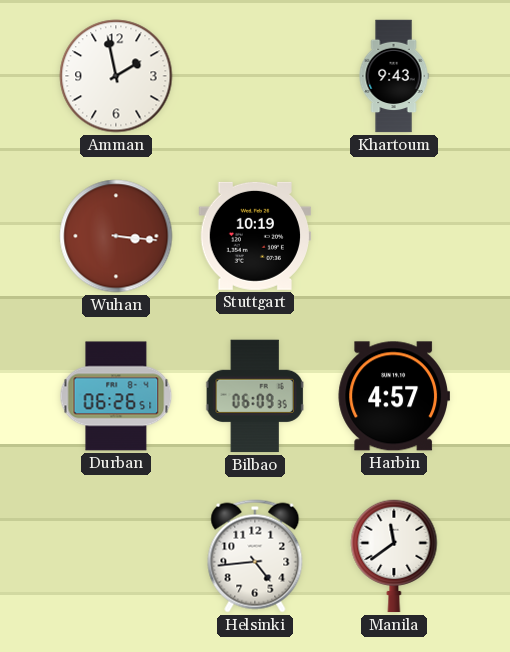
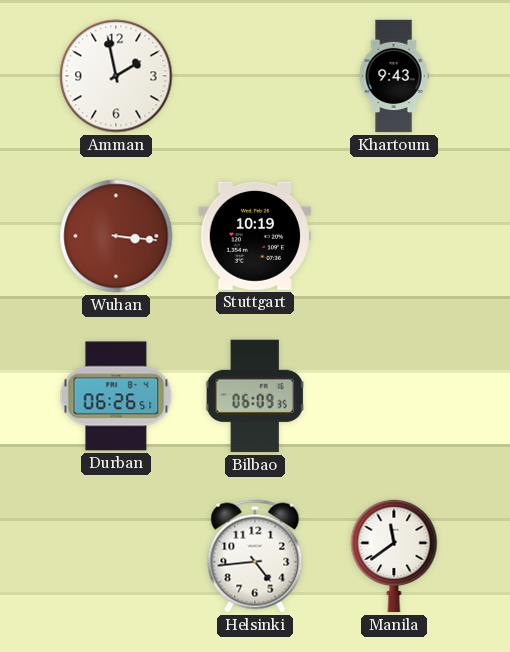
Harbin: 4:57 -> none (393, 396)
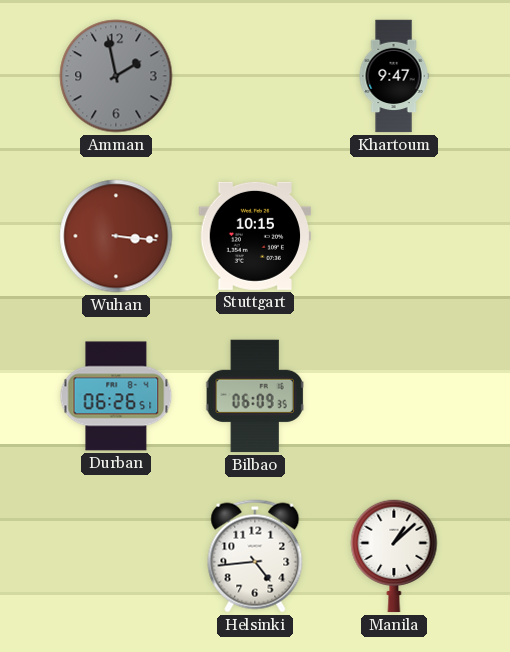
Amman dial: white -> grey (116, 76)
Khartoum: 9:43 -> 9:47 (394, 76)
Stuttgart: 10:19 -> 10:15 (255, 236)
Manila: 11:39 -> 1:08 (394, 556)
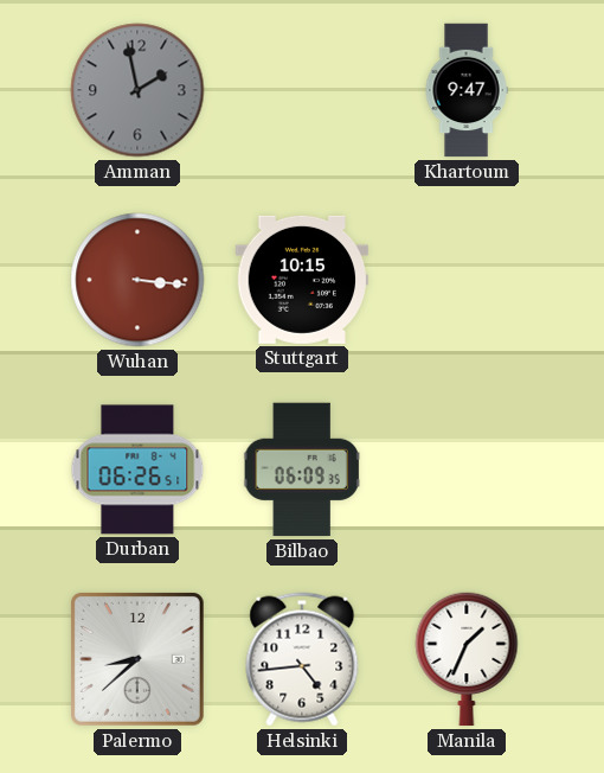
Palermo: none -> 8:38 (137, 659)
Manila: 1:08 -> 1:34 (467, 659)
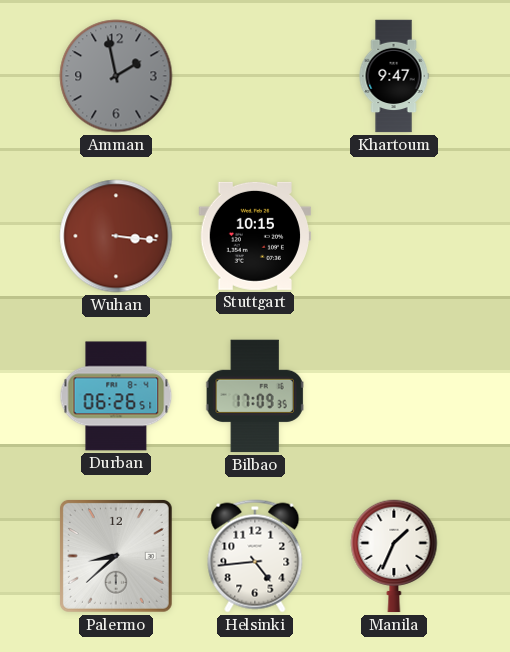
Bilbao: 06:09 -> 17:09 (255, 396)
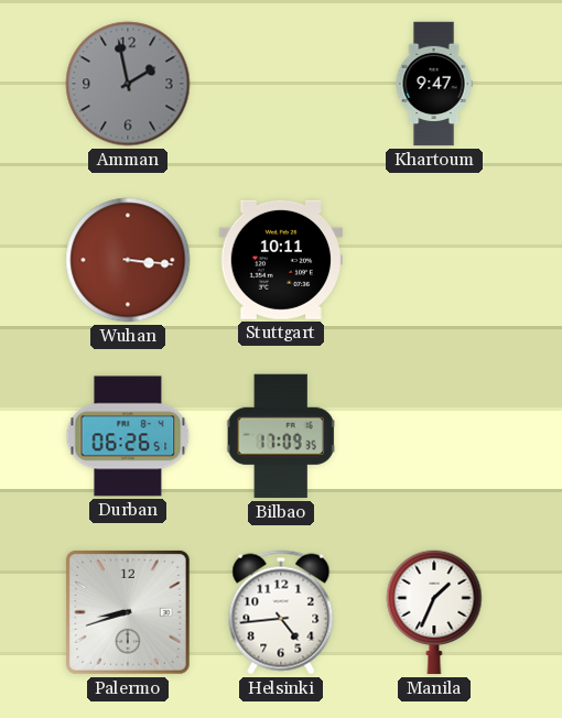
Stuttgart: 10:15 -> 10:11 (281, 260)
Palermo: 8:38 -> 8:42 (128, 612)
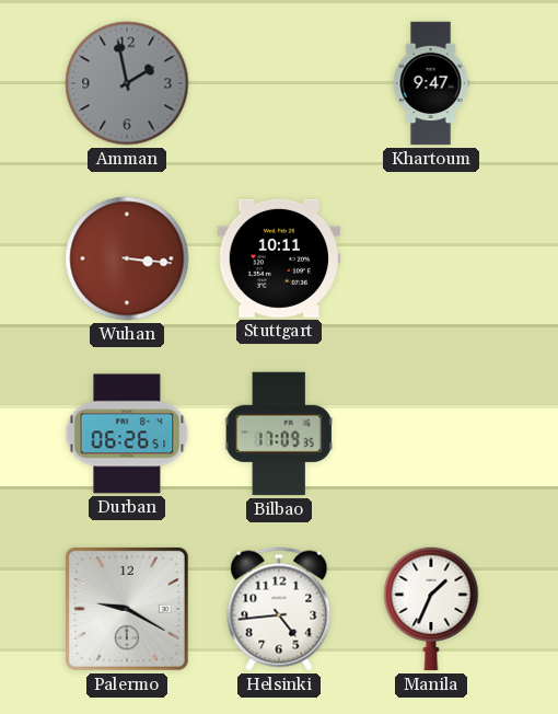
Palermo: 8:42 -> 9:20 (127, 609)
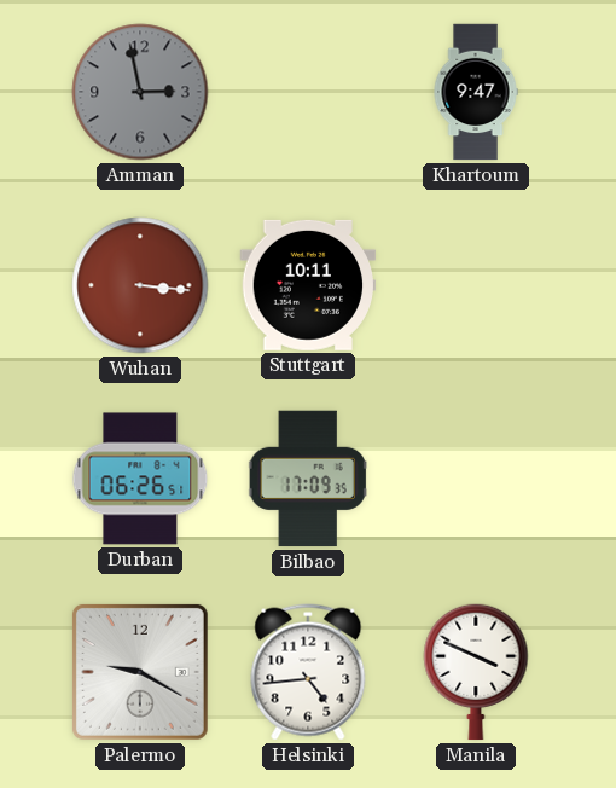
Amman: 1:58 -> 2:58 (140, 92)
Manila: 1:34 -> 3:49 (476, 672)
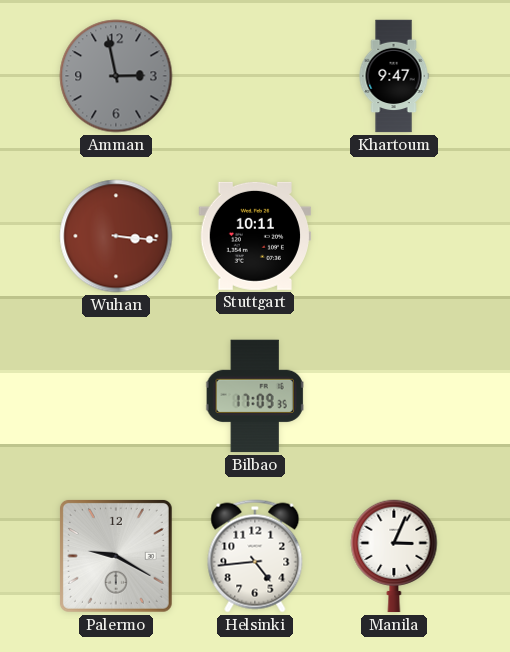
Durban: 06:26 -> none (140, 479)
Manila: 3:49 -> 3:04 (394, 556)
